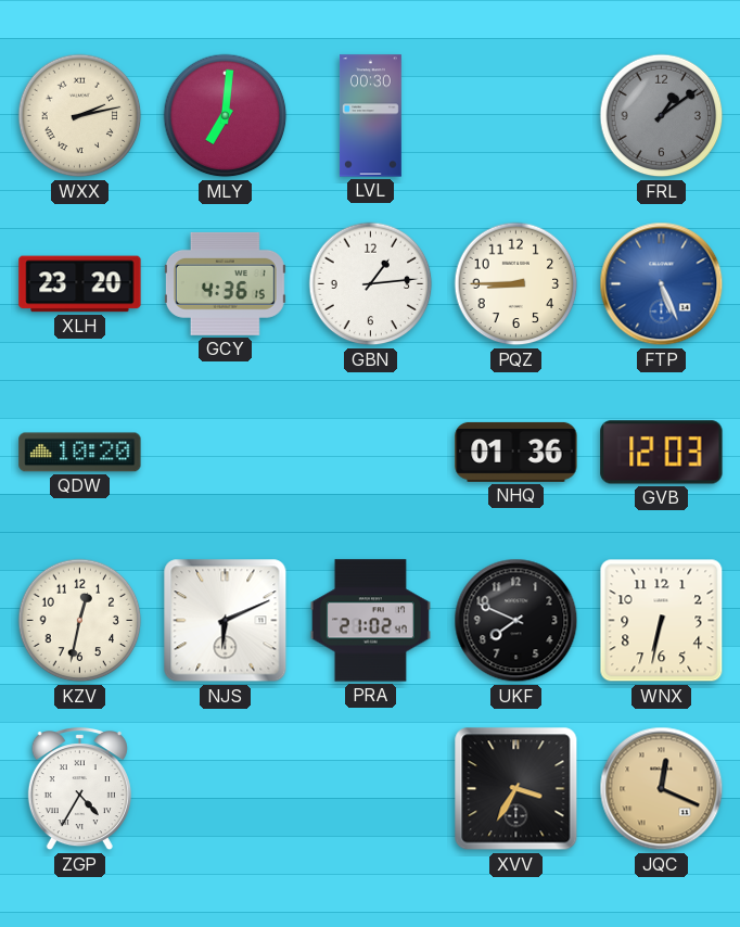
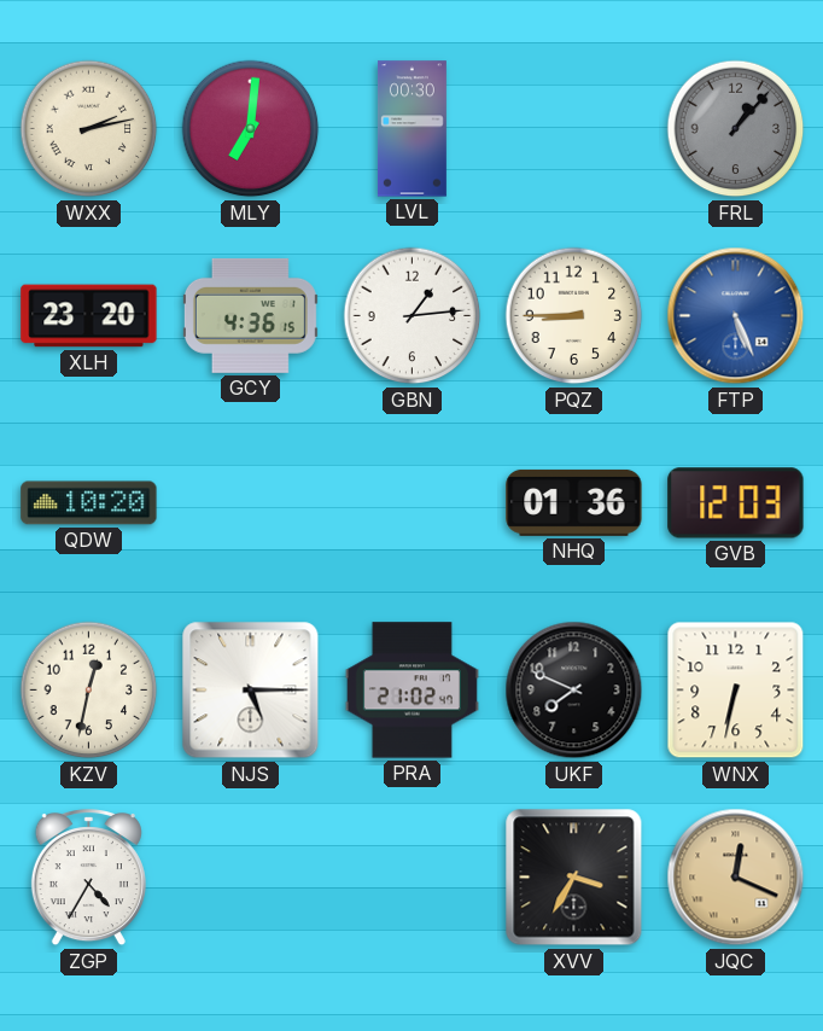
FRL: 1:09 -> 1:07 (736, 129)
NJS: 6:11 -> 5:15 (251, 691)
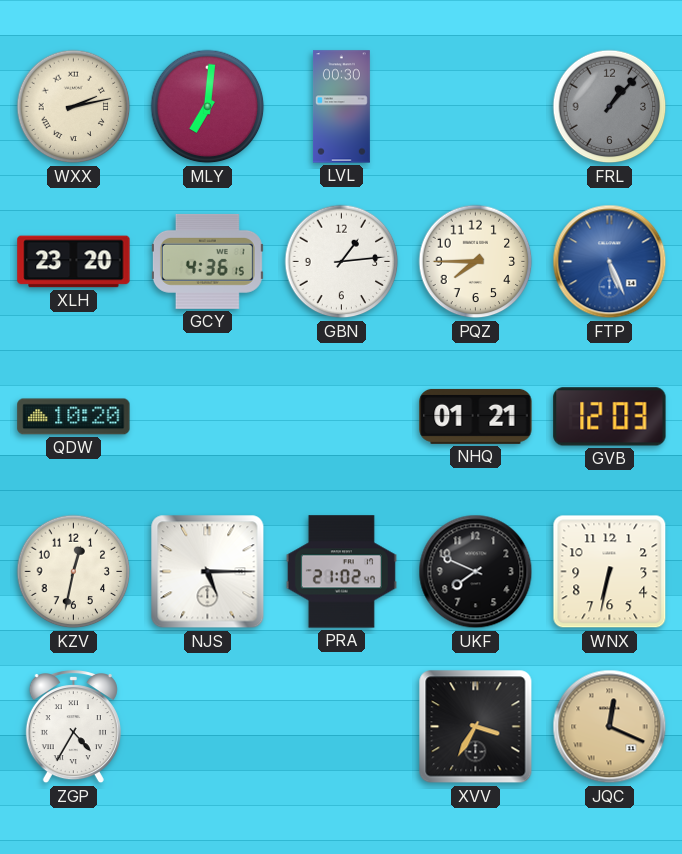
PQZ: 8:45 -> 7:45 (476, 262)
NHQ: 01:36 -> 01:21 (476, 416)
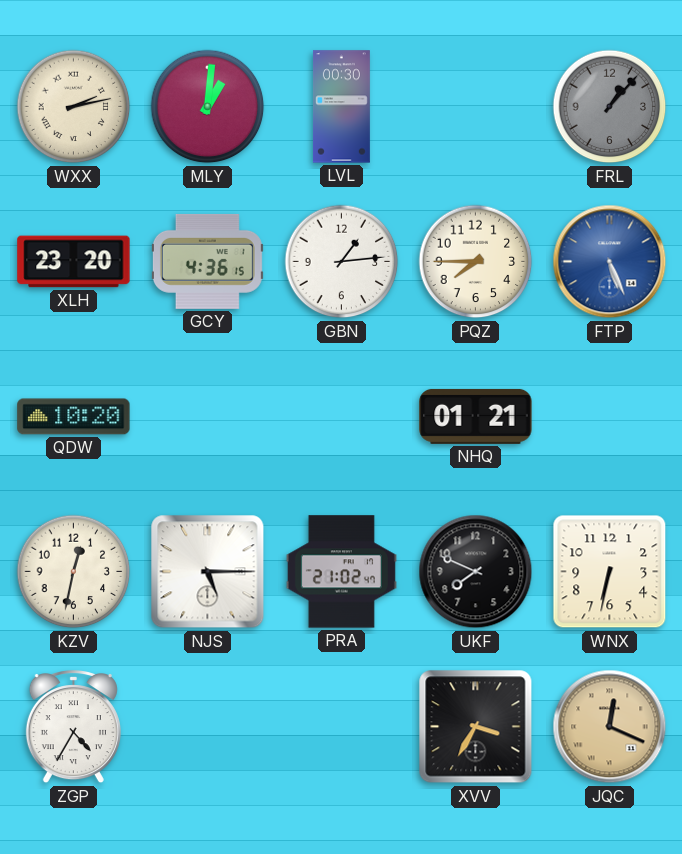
MLY: 7:01 -> 1:01 (208, 107)
GVB: 12:03 -> none (610, 417)
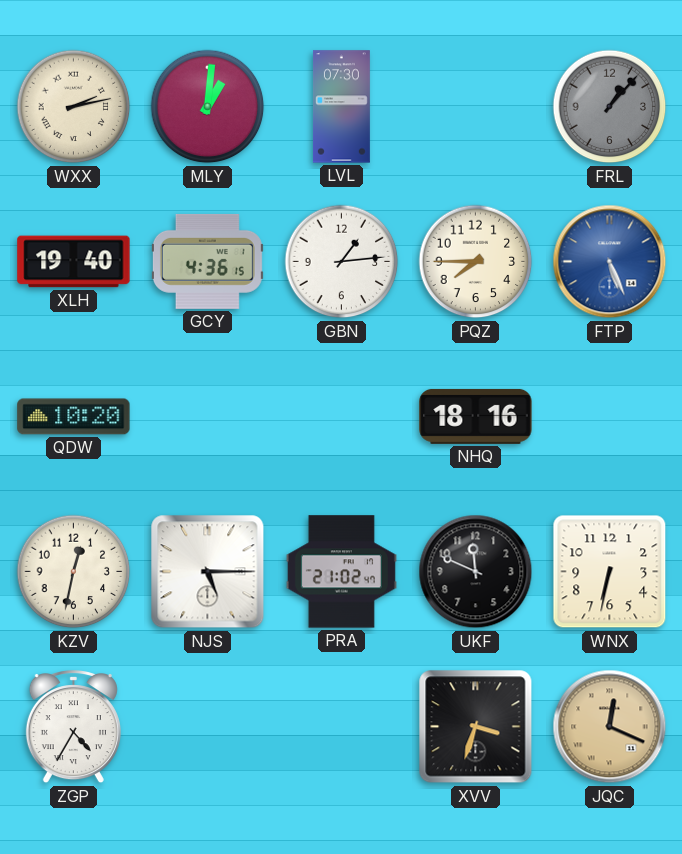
LVL: 00:30 -> 07:30 (341, 107)
XLH: 23:20 -> 19:40 (74, 262)
NHQ: 01:21 -> 18:16 (476, 416)
UKF: 7:49 -> 11:49 (476, 572)
XVV: 3:35 -> 3:33 (476, 727)
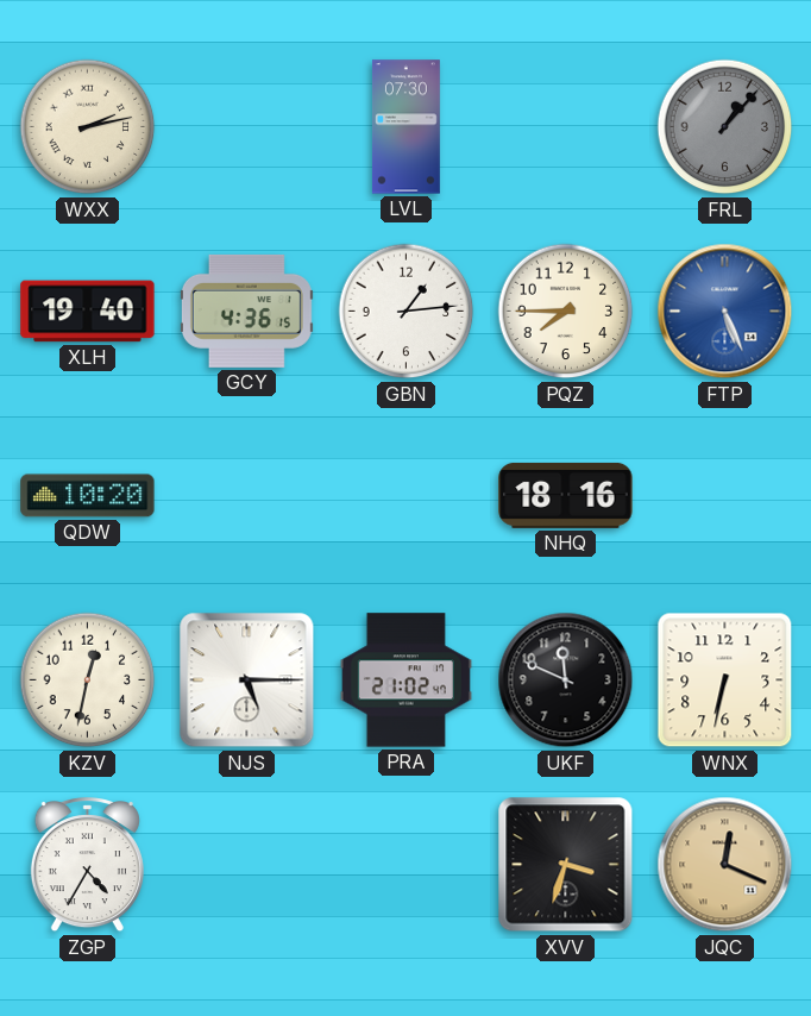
MLY: 1:01 -> none (208, 107)
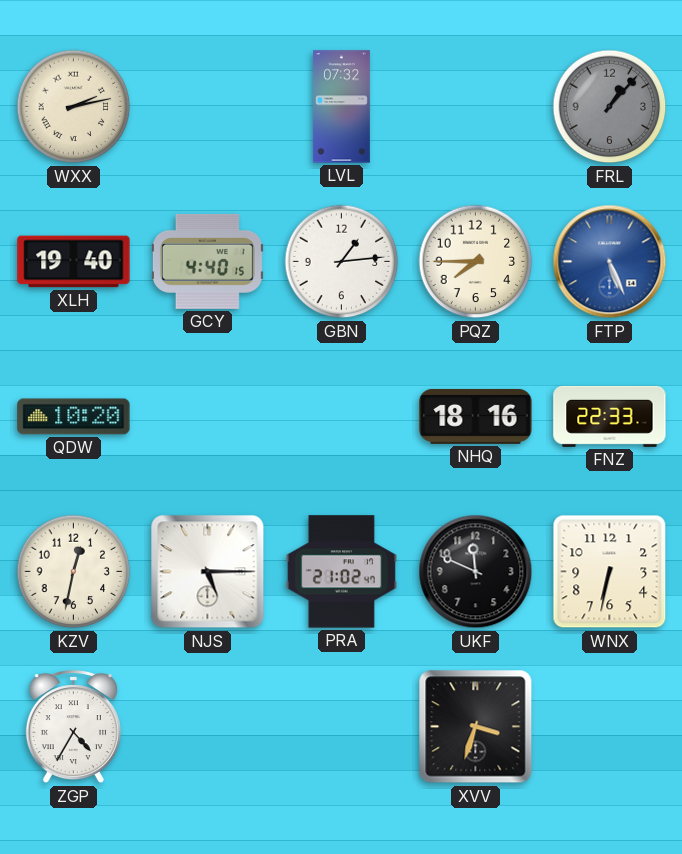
LVL: 07:30 -> 07:32 (341, 107)
GCY: 4:36 -> 4:40 (207, 261)
FNZ: none -> 22:33 (610, 416)
JQC: 12:19 -> none (725, 865)
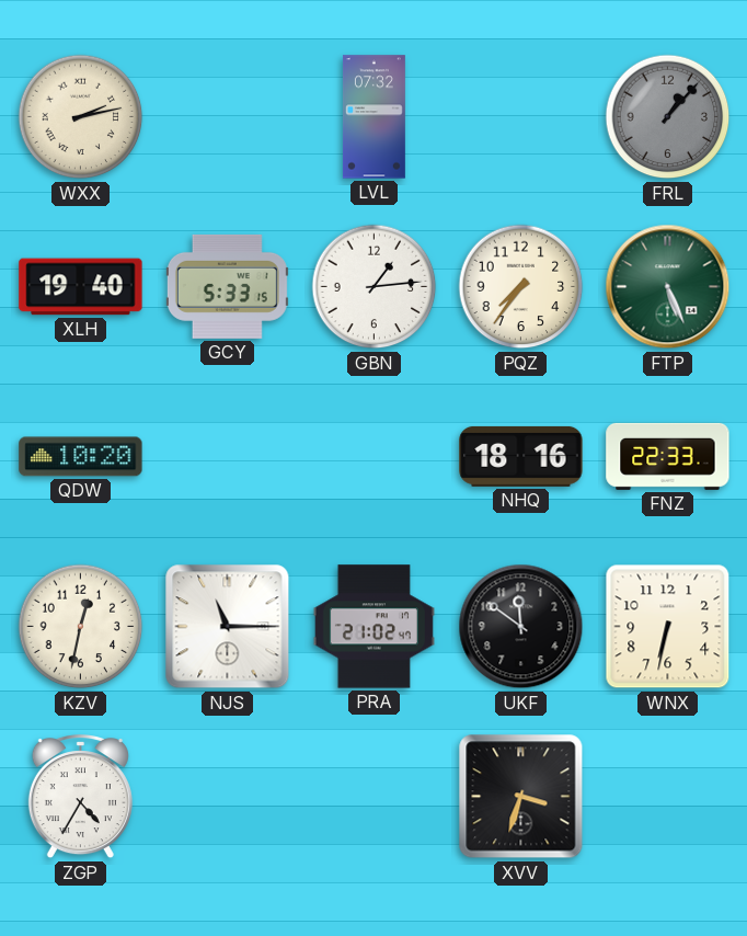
GCY: 4:40 -> 5:33 (227, 286)
PQZ: 7:45 -> 7:36 (521, 287)
FTP dial: blue -> green (668, 287)
NJS: 5:15 -> 11:15 (228, 627)
UKF: 11:49 -> 11:51 (521, 627)
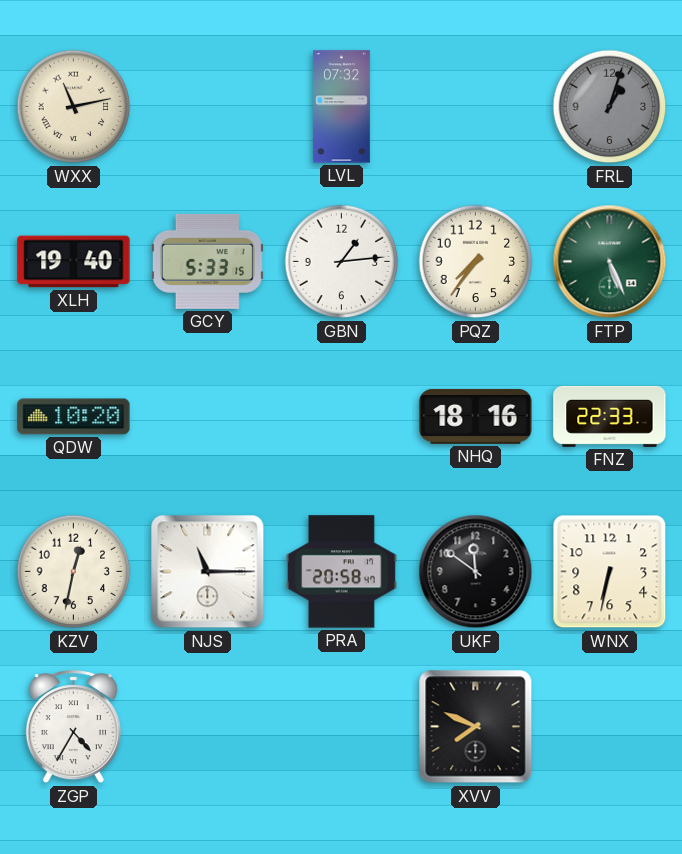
WXX: 2:13 -> 11:13 (74, 107)
FRL: 1:07 -> 1:03 (610, 107)
PRA: 21:02 -> 20:58 (341, 572)
XVV: 3:33 -> 7:49 (476, 727)
